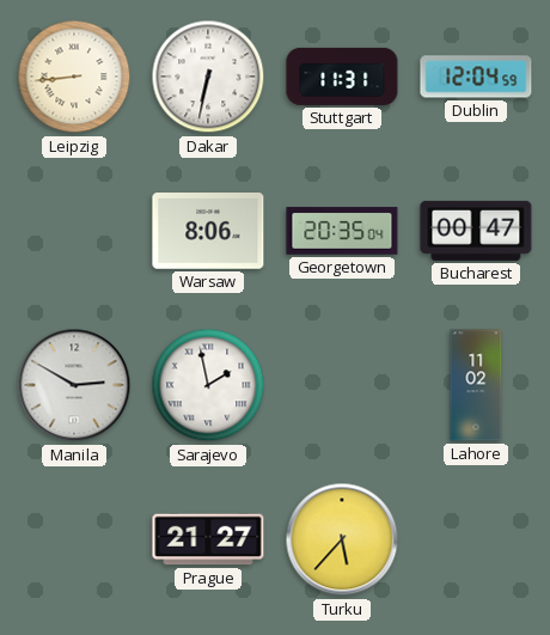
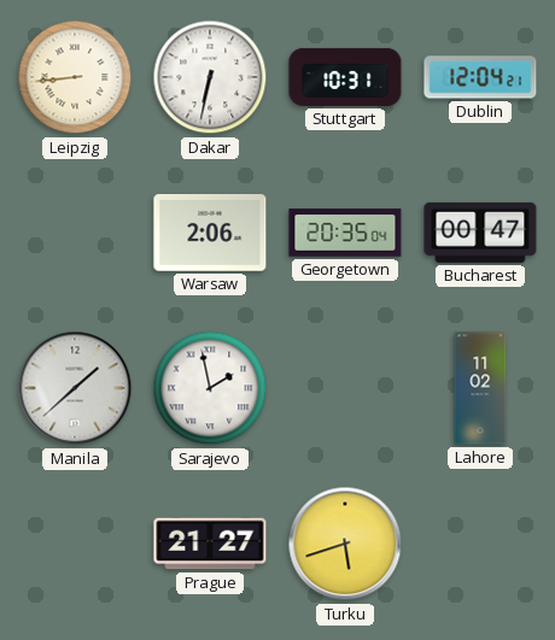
Stuttgart: 11:31 -> 10:31 (345, 77)
Dublin: 12:04:59 -> 12:04:21 (480, 77)
Warsaw: 8:06 -> 2:06 (210, 234)
Manila: 2:50 -> 1:38 (75, 388)
Turku: 5:37 -> 5:42 (345, 544)
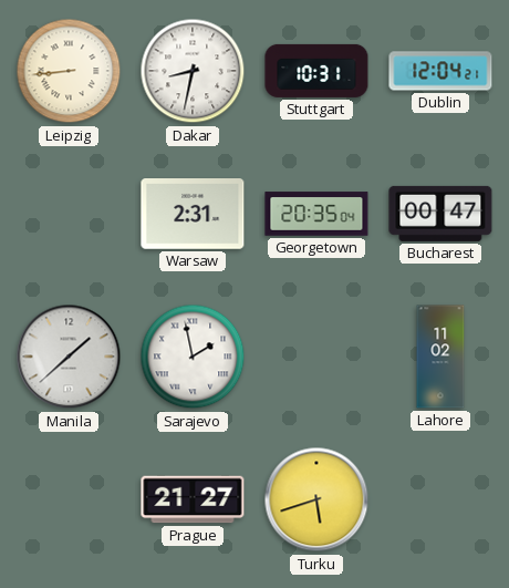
Dakar: 6:32 -> 8:32 (193, 71)
Warsaw: 2:06 -> 2:31 (193, 215)
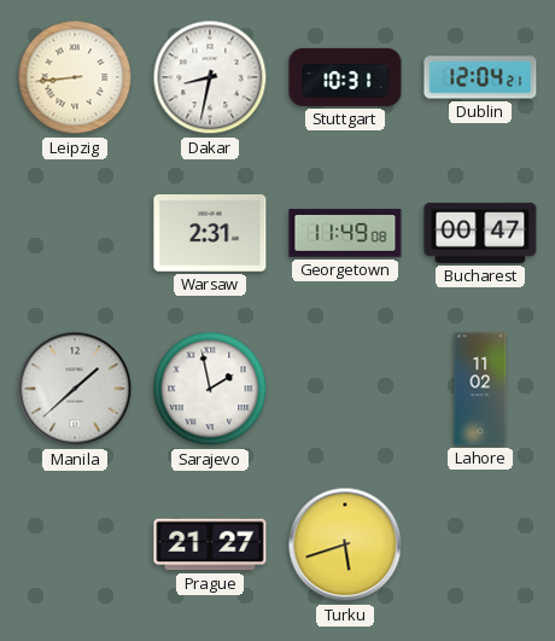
Georgetown: 20:35 -> 11:49 (345, 233)
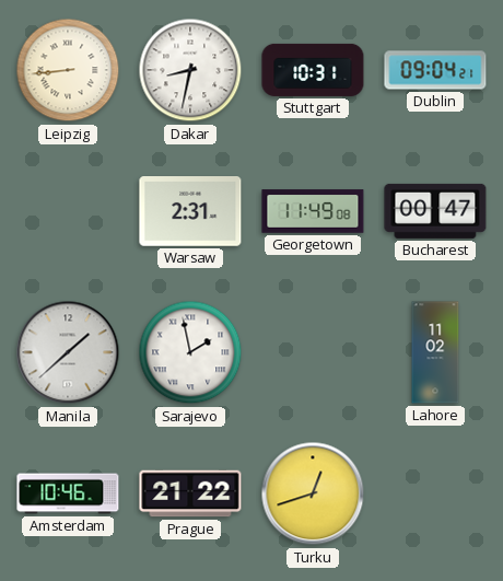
Dublin: 12:04 -> 09:04 (435, 70)
Amsterdam: none -> 10:46 (68, 493)
Prague: 21:27 -> 21:22 (190, 493)
Turku: 5:42 -> 12:42 (313, 493)
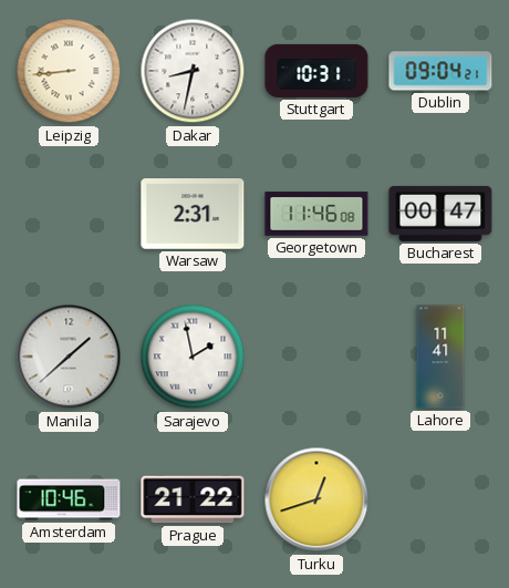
Georgetown: 11:49 -> 11:46 (316, 214)
Lahore: 11:02 -> 11:41 (440, 357)
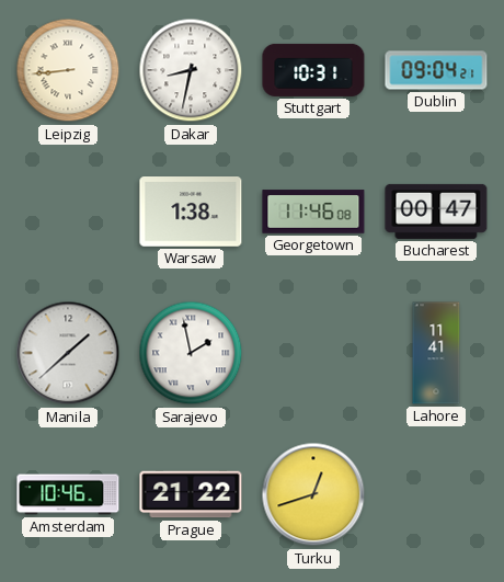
Warsaw: 2:31 -> 1:38 (191, 213)
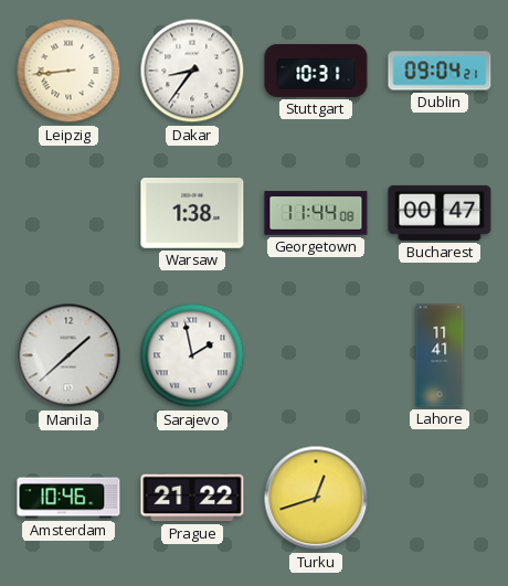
Dakar: 8:32 -> 8:36 (192, 71)
Georgetown: 11:46 -> 11:44 (316, 213)
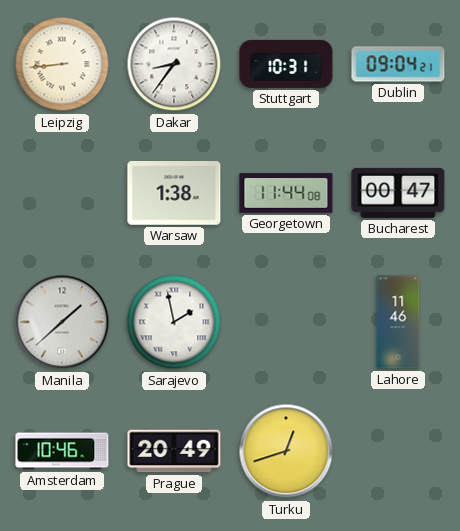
Lahore: 11:41 -> 11:46 (398, 322)
Prague: 21:22 -> 20:49 (174, 451)
